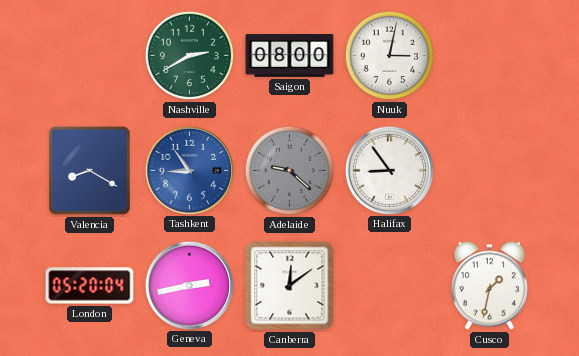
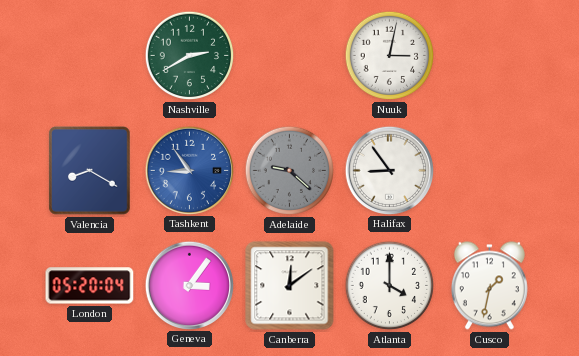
Saigon: 08:00 -> none (290, 56)
Geneva: 2:43 -> 3:06 (189, 285)
Atlanta: none -> 4:00 (390, 286)
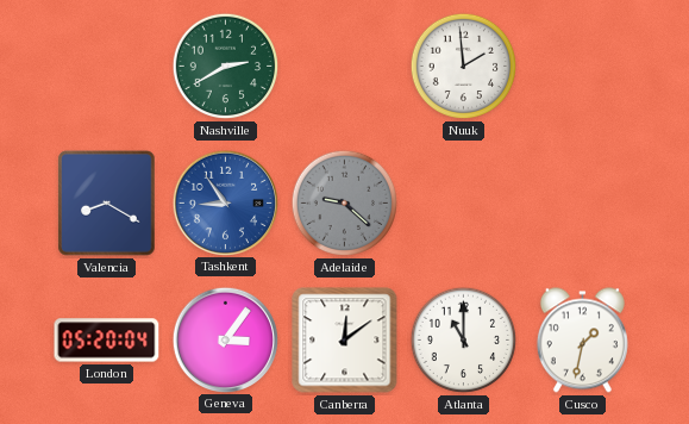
Nuuk: 3:02 -> 1:59 (464, 67)
Halifax: 8:54 -> none (389, 170)
Atlanta: 4:00 -> 11:00 (464, 341)
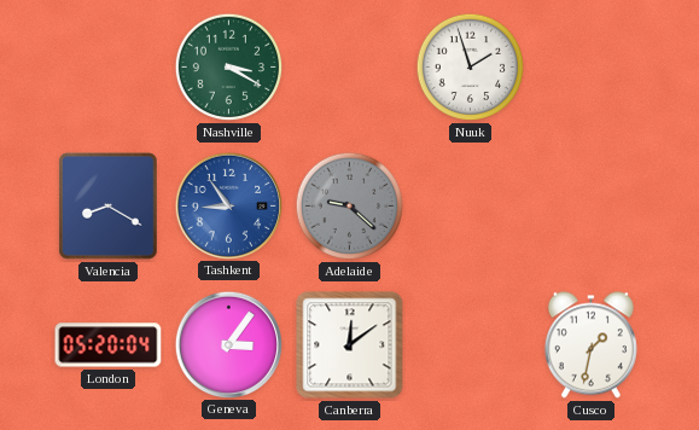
Nashville: 2:40 -> 3:20 (229, 68)
Nuuk: 1:59 -> 1:57 (471, 68)
Atlanta: 11:00 -> none (464, 341)
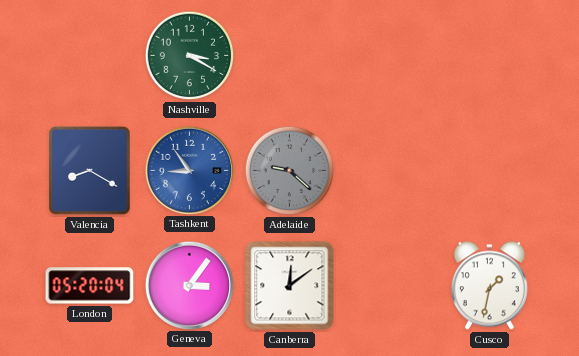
Nuuk: 1:57 -> none (471, 68)
